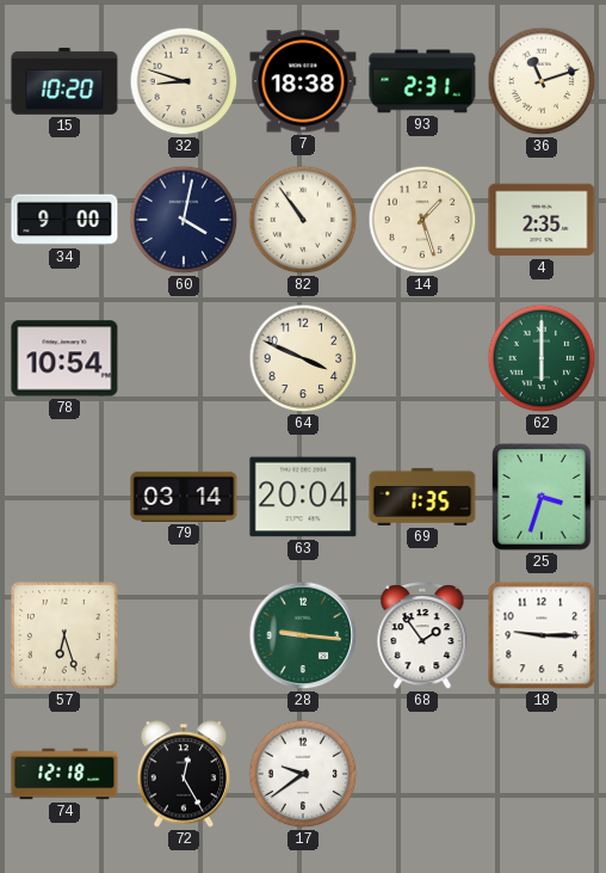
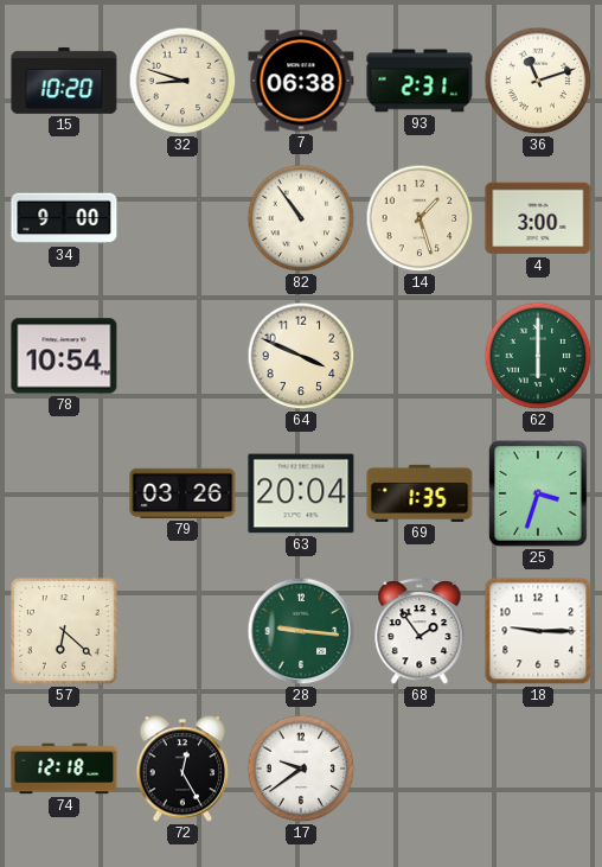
7: 18:38 -> 06:38 (301, 81)
60: 4:02 -> none (184, 220)
4: 2:35 -> 3:00 (538, 218)
79: 03:14 -> 03:26 (182, 493)
57: 6:27 -> 6:22 (64, 631)
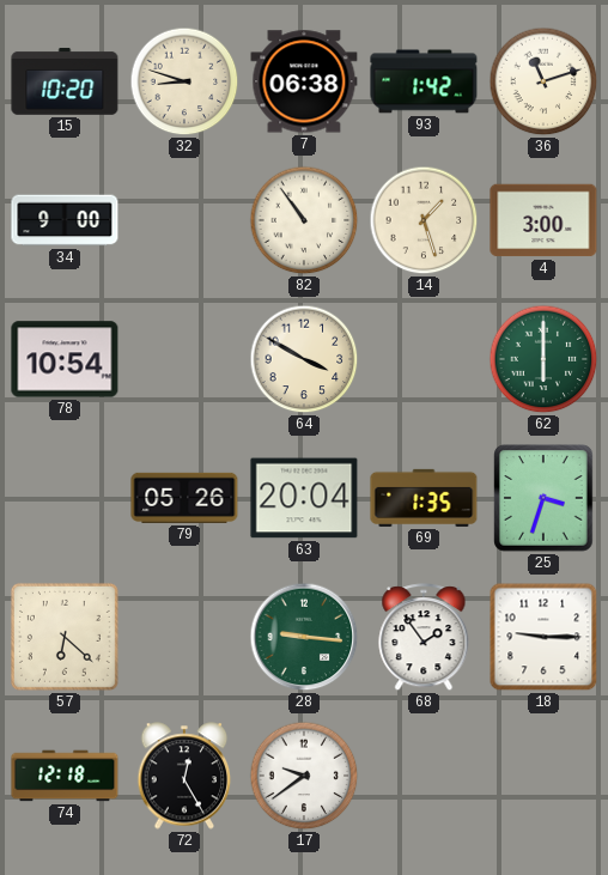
93: 2:31 -> 1:42 (424, 81)
64: 3:49 -> 3:50 (304, 359)
79: 03:26 -> 05:26 (184, 498)
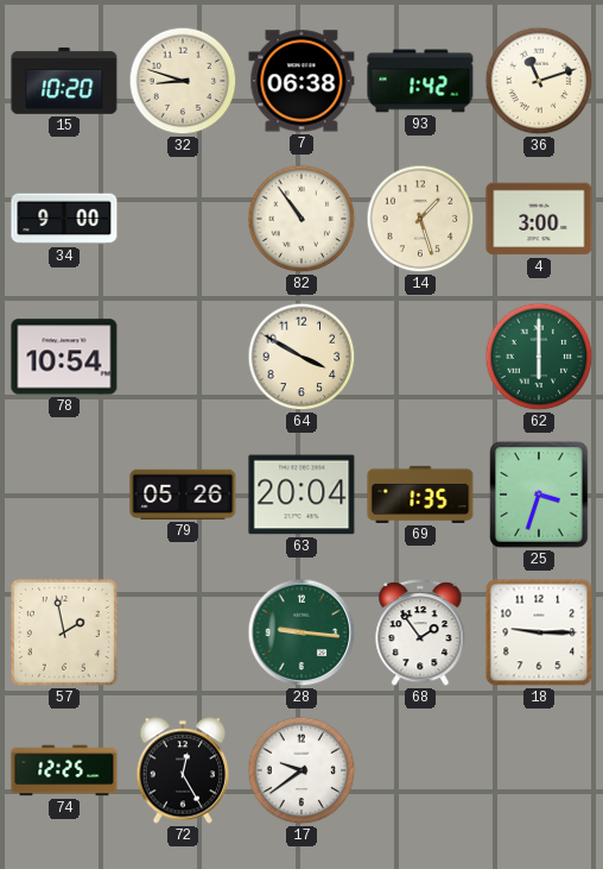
57: 6:22 -> 1:58 (64, 632)
74: 12:18 -> 12:25 (64, 770)
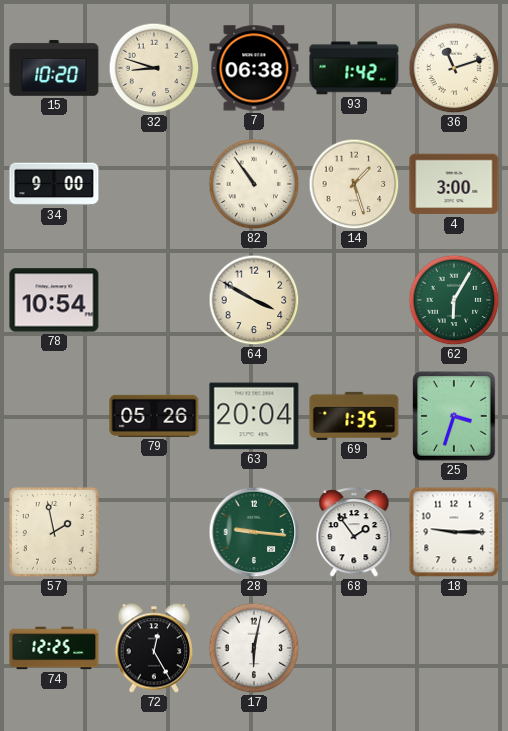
62: 6:00 -> 6:05 (454, 300)
17: 9:39 -> 6:02 (254, 648)
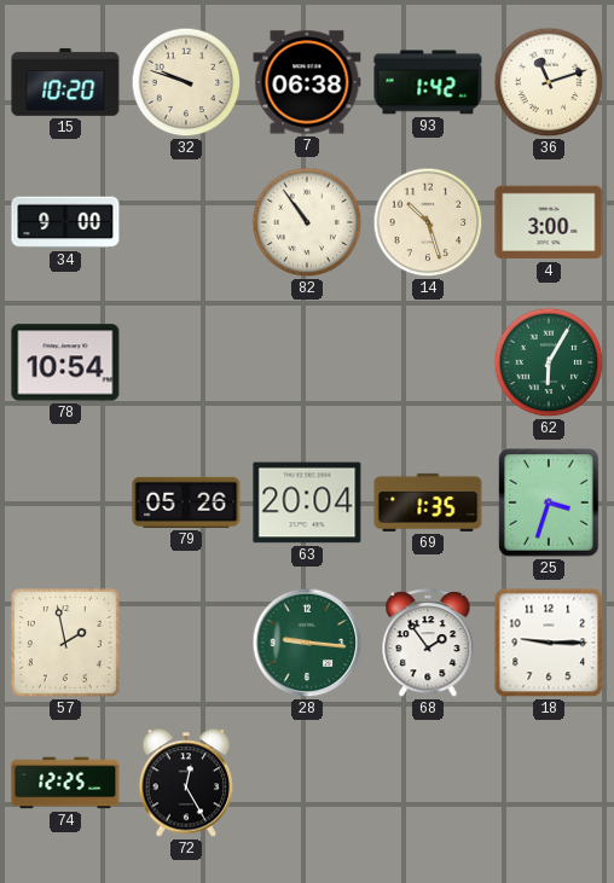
32: 8:48 -> 9:48 (186, 82)
14: 1:27 -> 10:27 (428, 222)
64: 3:50 -> none (254, 300)
17: 6:02 -> none (254, 648)
